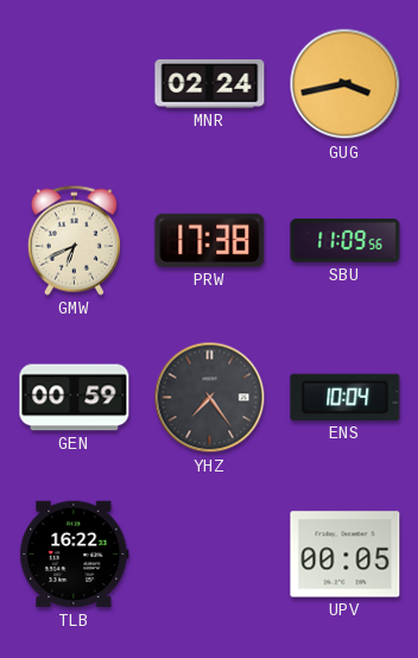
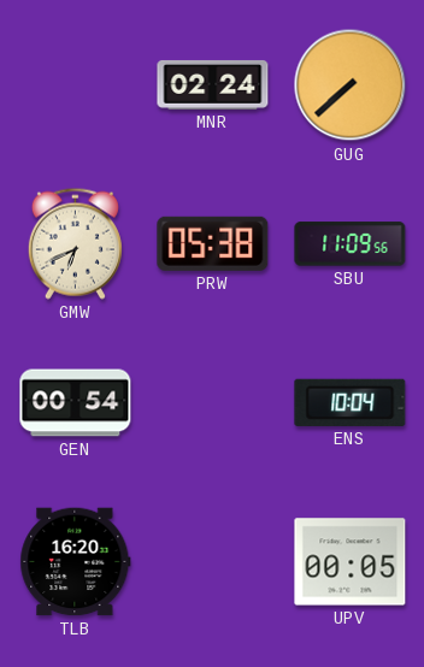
GUG: 3:43 -> 7:38 (351, 85)
PRW: 17:38 -> 05:38 (213, 243)
GEN: 00:59 -> 00:54 (76, 403)
YHZ: 7:24 -> none (210, 398)
TLB: 16:22 -> 16:20 (76, 562)
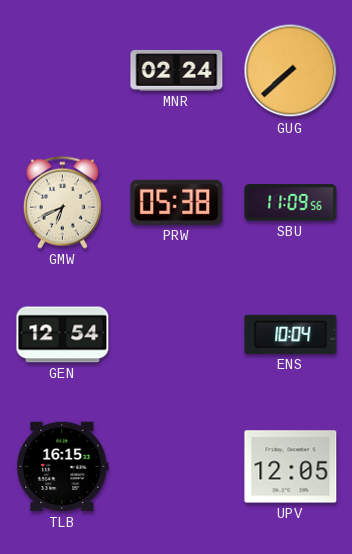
GEN: 00:54 -> 12:54 (63, 335)
TLB: 16:20 -> 16:15 (63, 467)
UPV: 00:05 -> 12:05 (291, 467)
